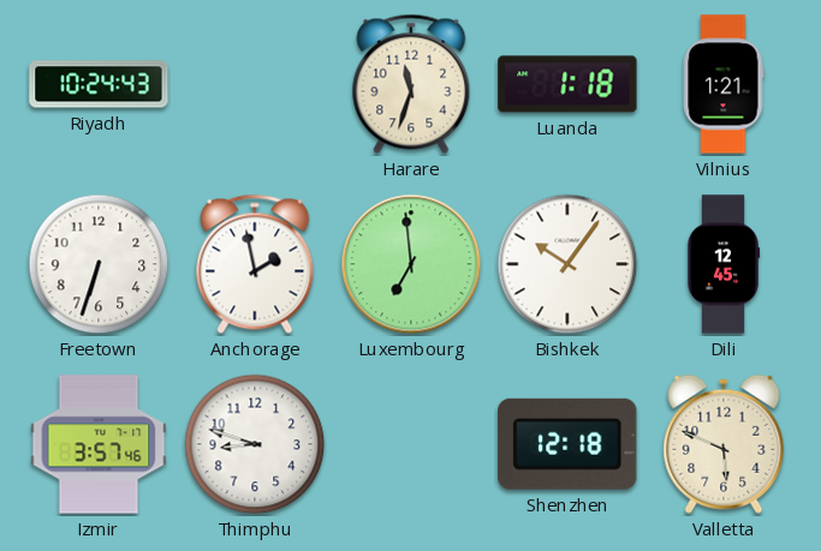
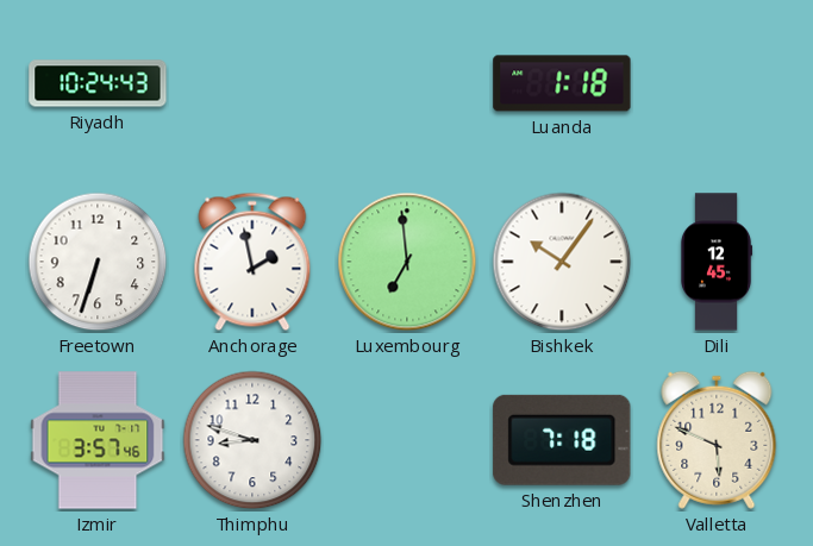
Harare: 11:33 -> none (411, 84)
Vilnius: 1:21 -> none (724, 84)
Shenzhen: 12:18 -> 7:18 (562, 440)
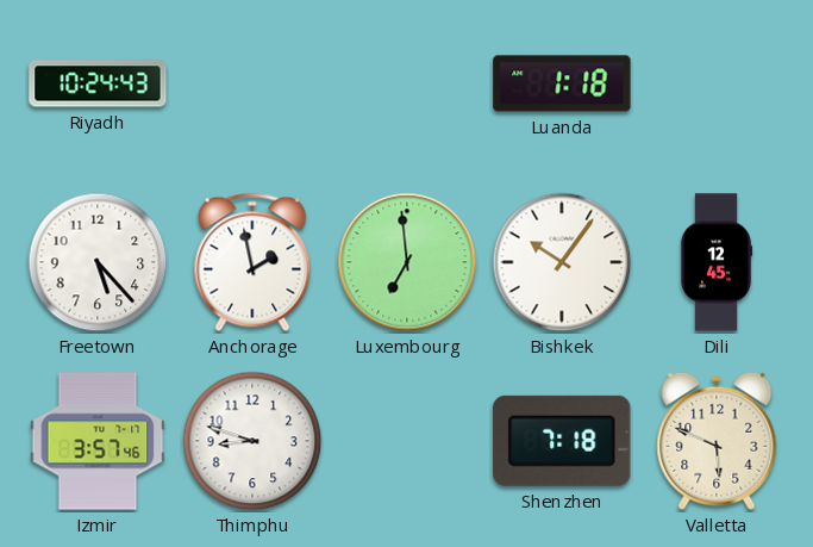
Freetown: 6:33 -> 5:23 (98, 262)
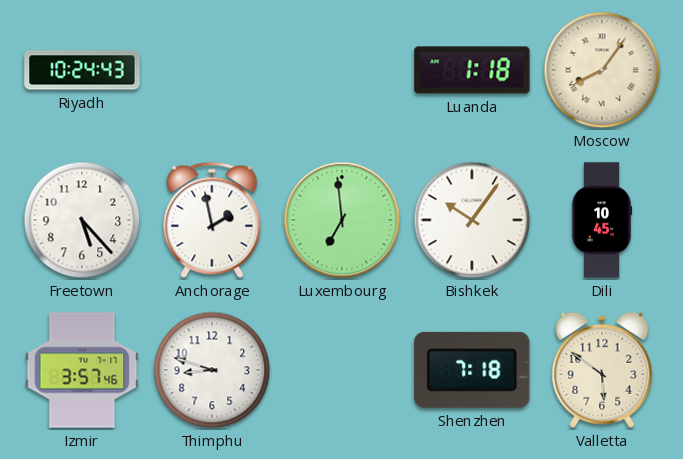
Moscow: none -> 8:06 (602, 70)
Dili: 12:45 -> 10:45 (602, 220)
Valletta: 5:49 -> 5:51 (602, 370)
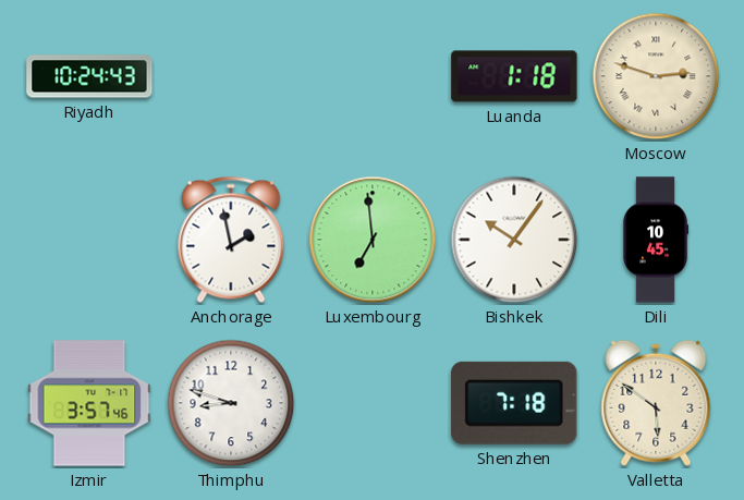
Moscow: 8:06 -> 2:48 (656, 76)
Freetown: 5:23 -> none (82, 220)
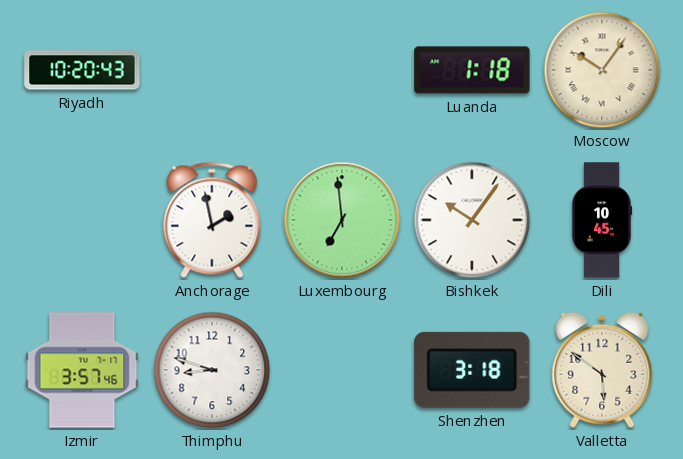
Riyadh: 10:24 -> 10:20 (82, 70)
Moscow: 2:48 -> 10:06 (602, 70)
Shenzhen: 7:18 -> 3:18 (472, 370)
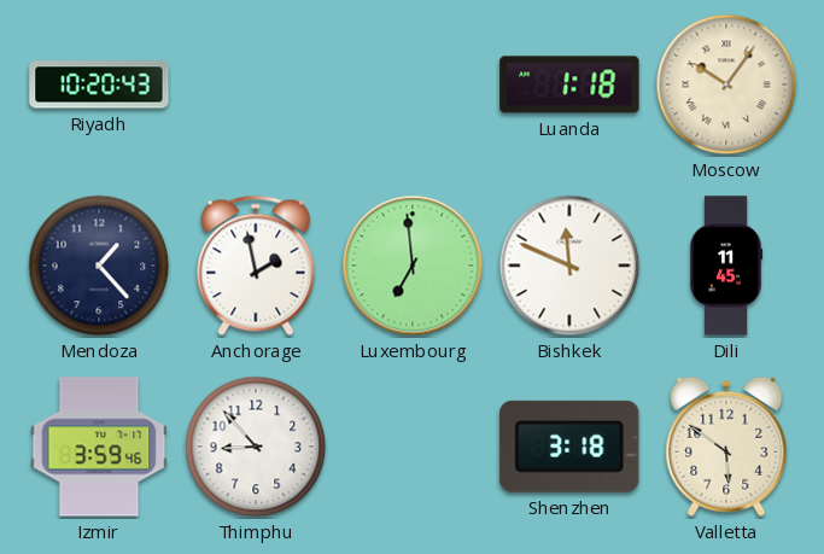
Mendoza: none -> 1:23 (99, 266)
Bishkek: 10:06 -> 11:49 (569, 266)
Dili: 10:45 -> 11:45 (726, 266)
Izmir: 3:57 -> 3:59 (99, 447)
Thimphu: 8:48 -> 8:53 (256, 447)
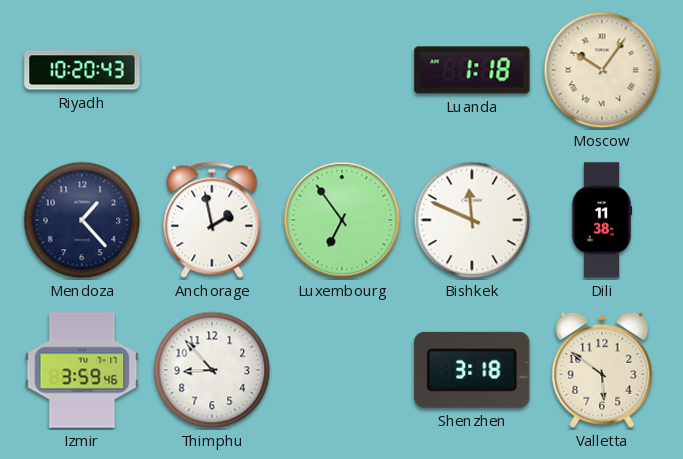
Luxembourg: 6:59 -> 6:54 (342, 220)
Dili: 11:45 -> 11:38 (602, 220)
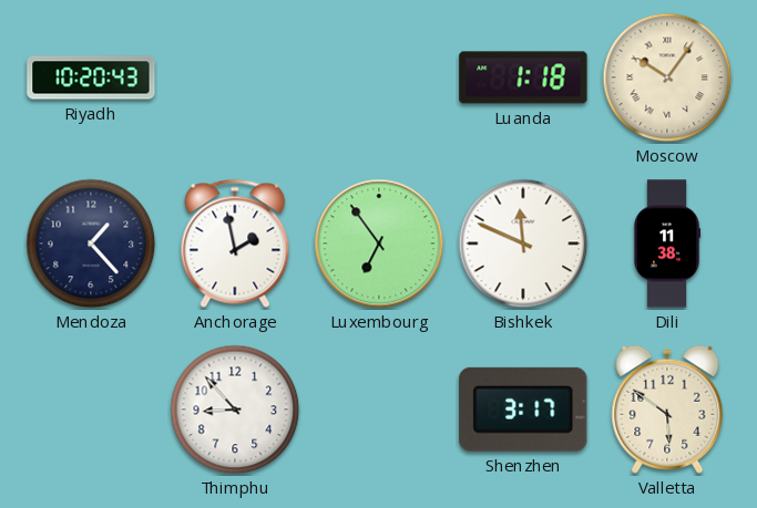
Izmir: 3:59 -> none (82, 370)
Shenzhen: 3:18 -> 3:17 (523, 409)
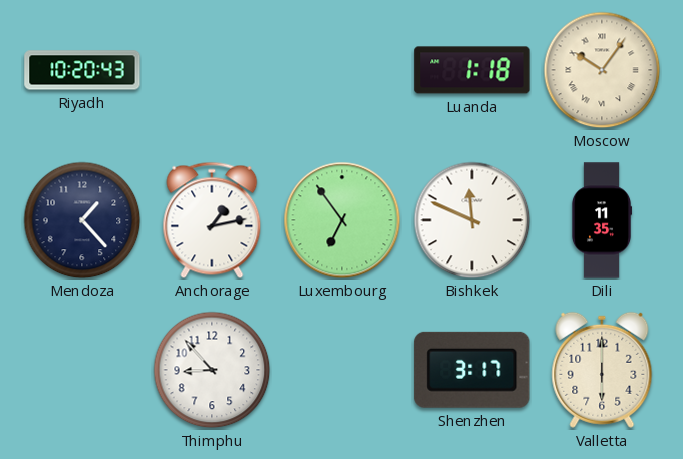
Anchorage: 1:58 -> 1:13 (212, 220)
Dili: 11:38 -> 11:35 (602, 220)
Valletta: 5:51 -> 6:00 (602, 370)
